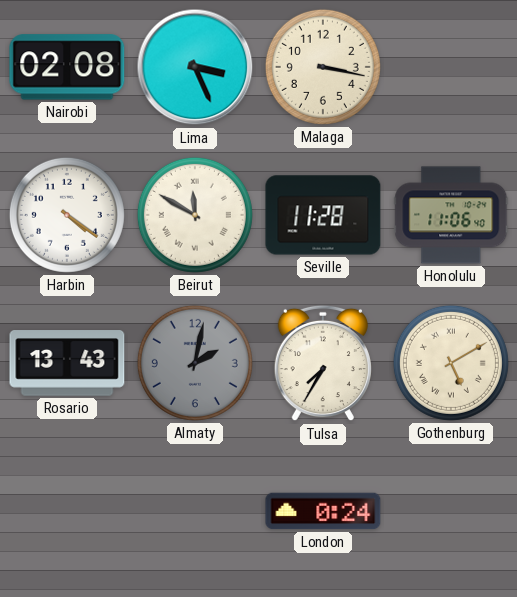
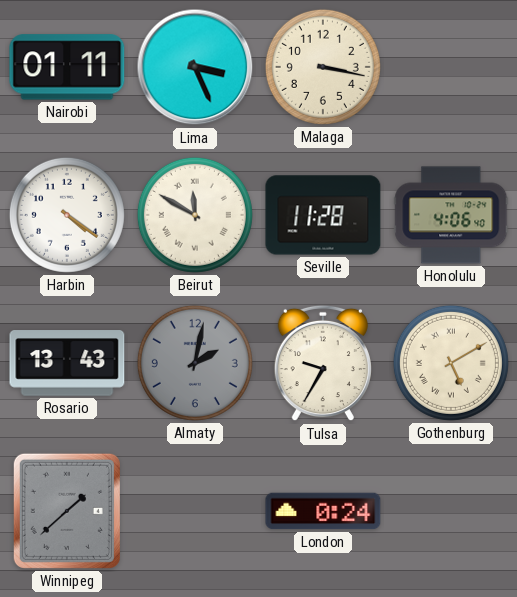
Nairobi: 02:08 -> 01:11 (67, 67)
Honolulu: 11:06 -> 4:06 (451, 215)
Tulsa: 7:35 -> 9:35 (323, 363)
Winnipeg: none -> 1:38 (67, 511)
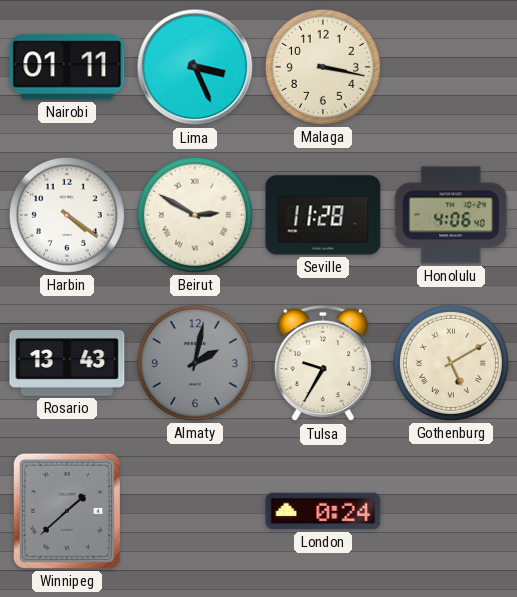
Beirut: 11:50 -> 2:50 (195, 215)
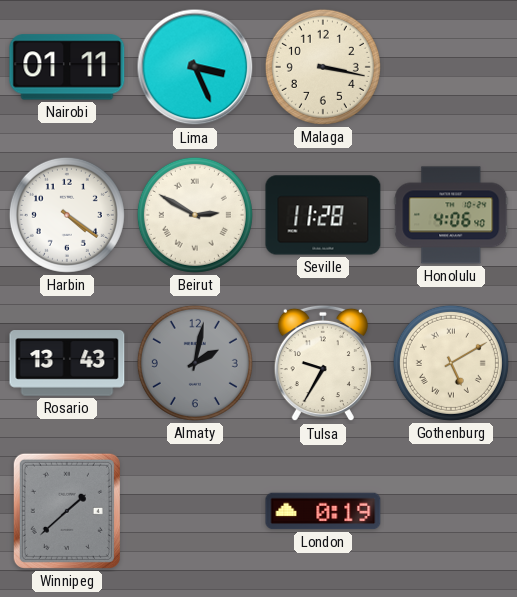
London: 0:24 -> 0:19 (323, 511)
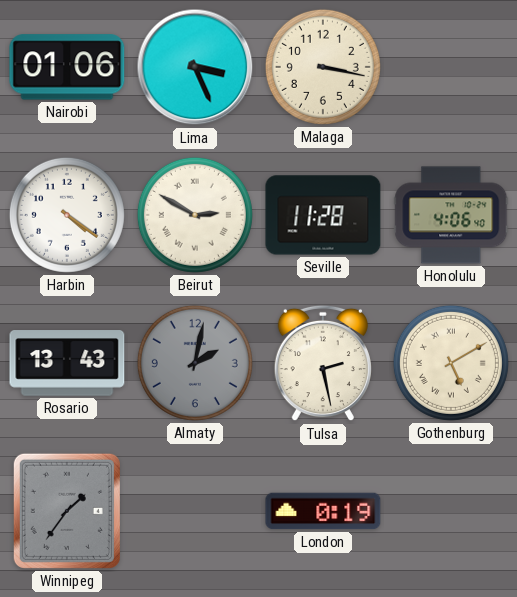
Nairobi: 01:11 -> 01:06 (67, 67)
Tulsa: 9:35 -> 2:28 (323, 363)
Winnipeg: 1:38 -> 1:36 (67, 511)
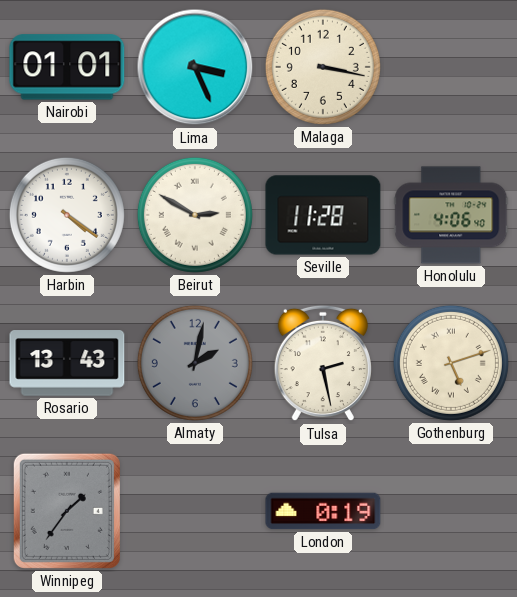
Nairobi: 01:06 -> 01:01 (67, 67)
Gothenburg: 5:10 -> 5:12 (451, 363)
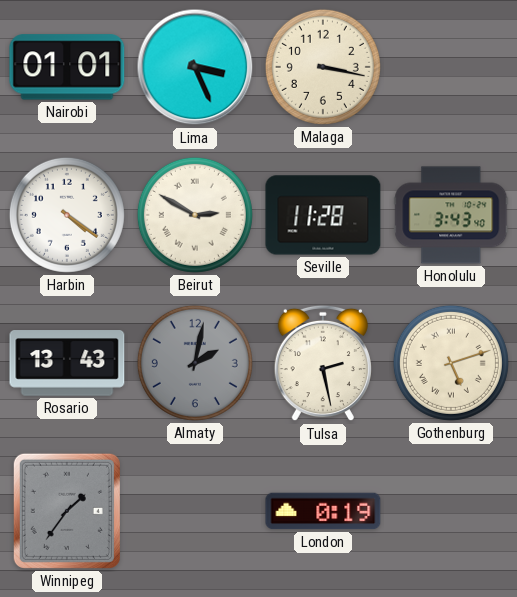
Honolulu: 4:06 -> 3:43 (451, 215)
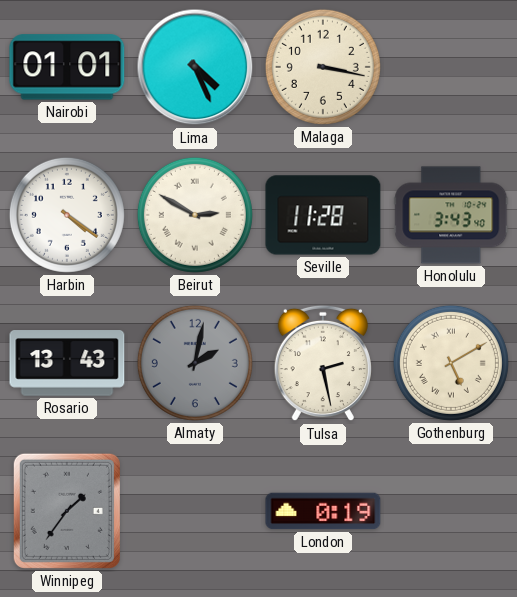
Lima: 3:26 -> 4:26 (195, 67)
Gothenburg: 5:12 -> 5:10 (451, 363)
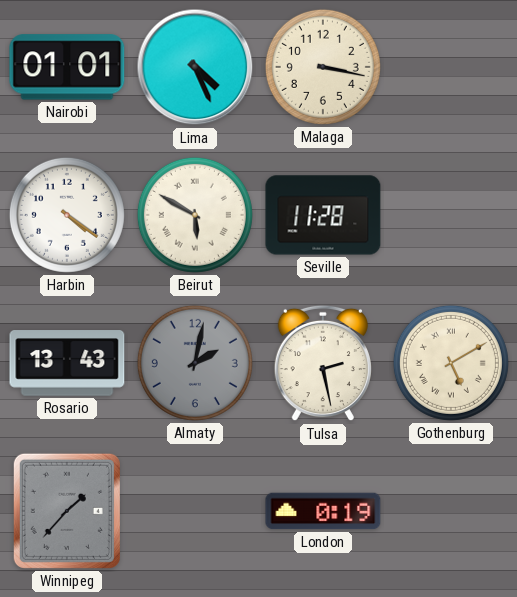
Beirut: 2:50 -> 5:50 (195, 215)
Honolulu: 3:43 -> none (451, 215)
Winnipeg: 1:36 -> 1:37 (67, 511)
